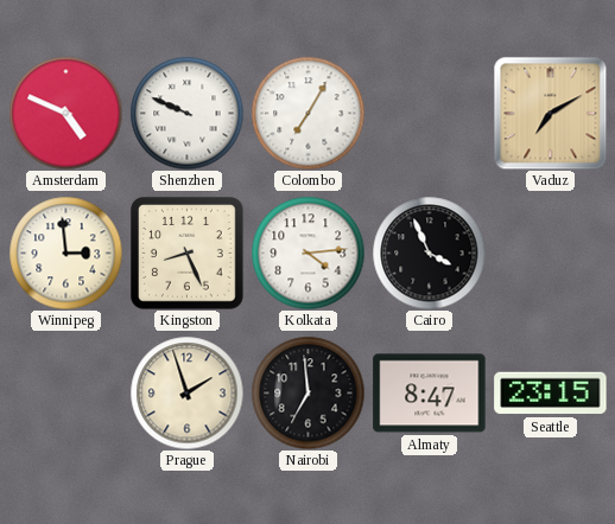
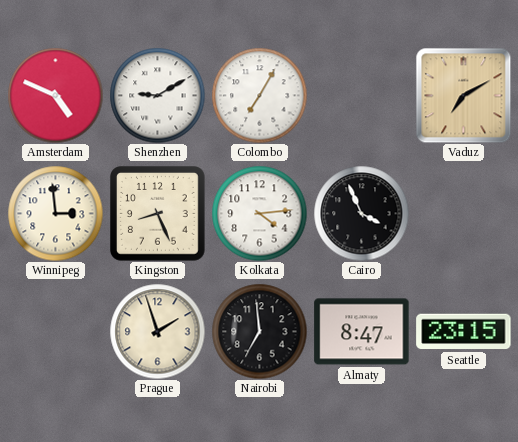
Shenzhen: 9:49 -> 9:10 (157, 95)
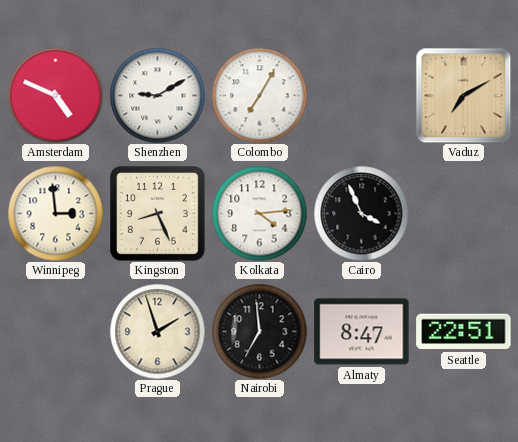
Seattle: 23:15 -> 22:51 (464, 332)
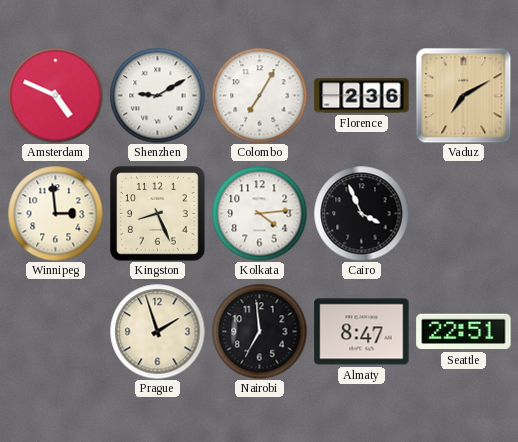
Florence: none -> 2:36 (362, 96)
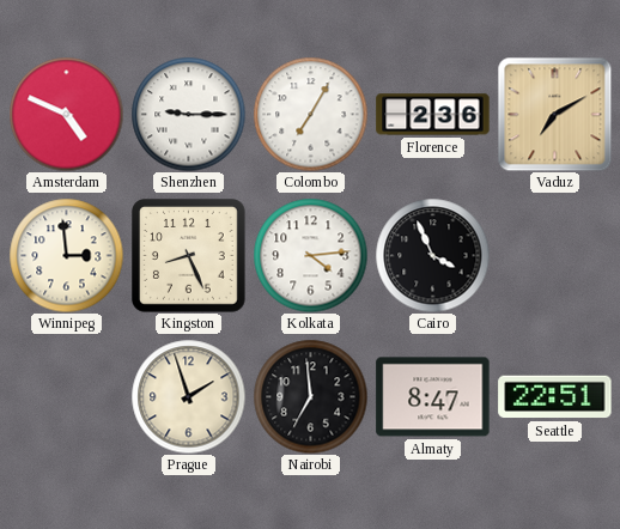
Shenzhen: 9:10 -> 9:15 (188, 114)
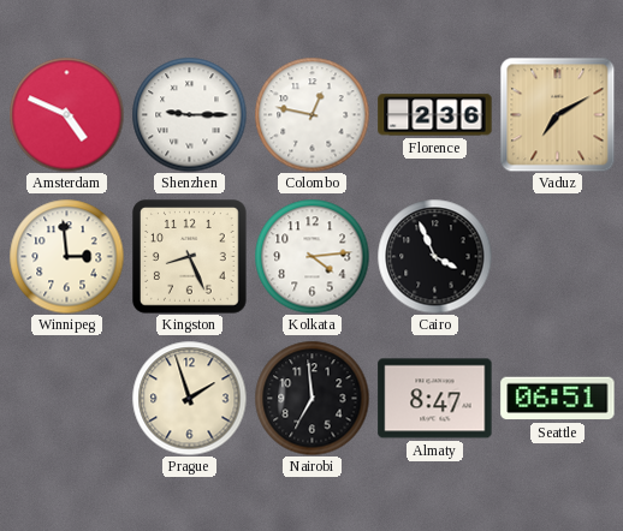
Colombo: 7:05 -> 12:47 (311, 114)
Seattle: 22:51 -> 06:51 (558, 399)
